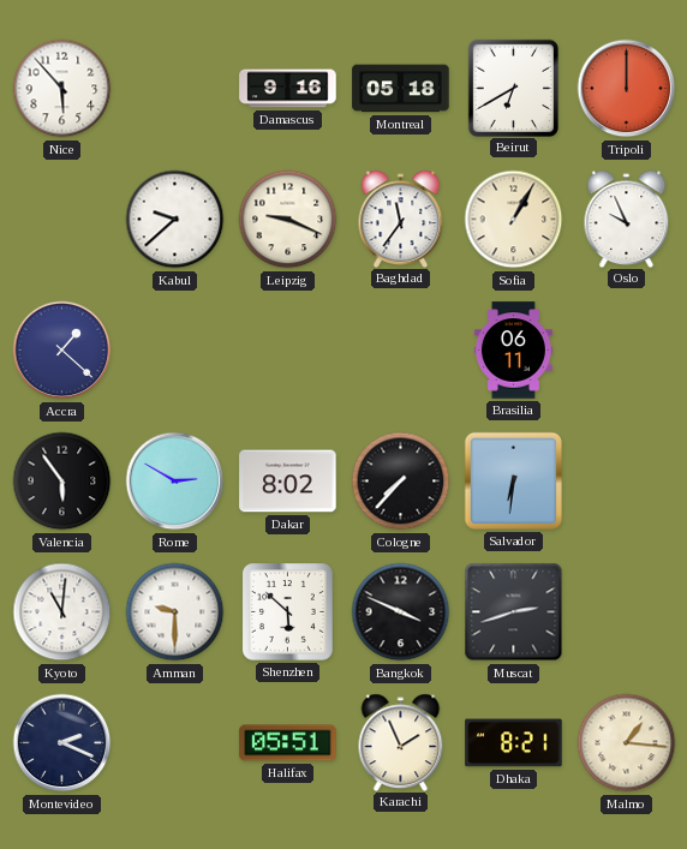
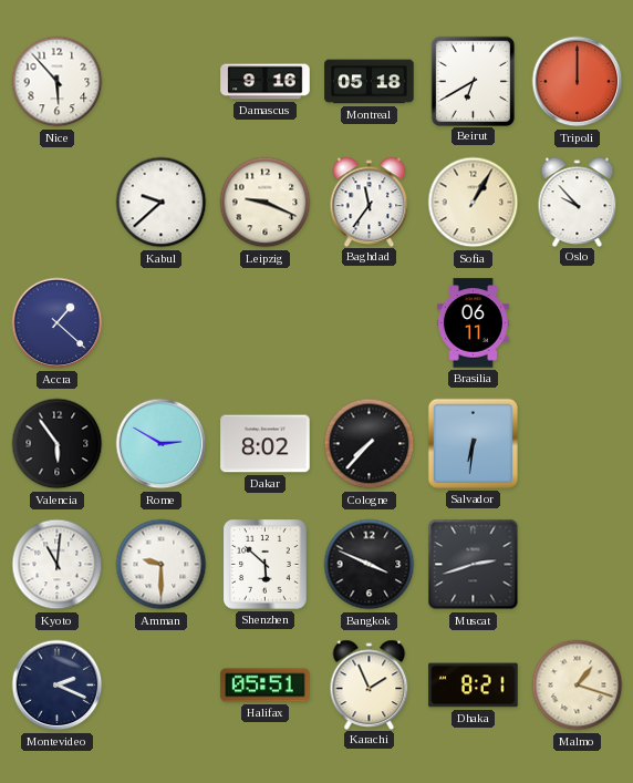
Oslo: 9:56 -> 9:53 (578, 202)
Malmo: 1:16 -> 1:18 (578, 686)
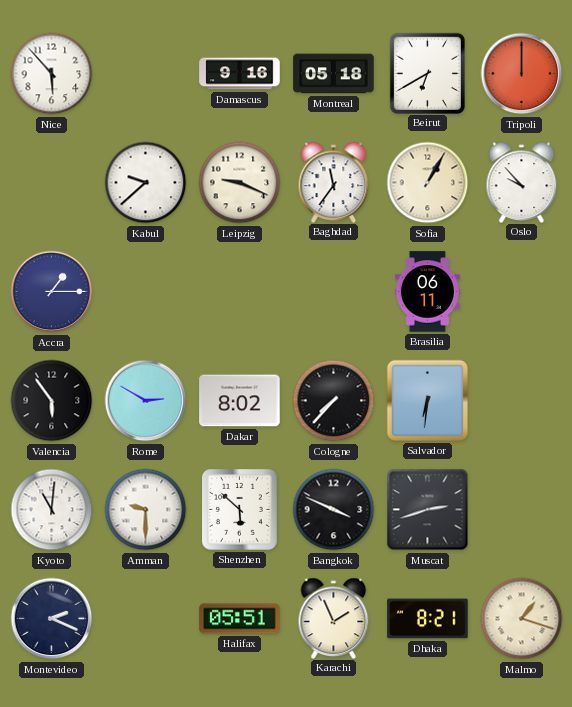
Accra: 1:22 -> 1:15 (52, 292)
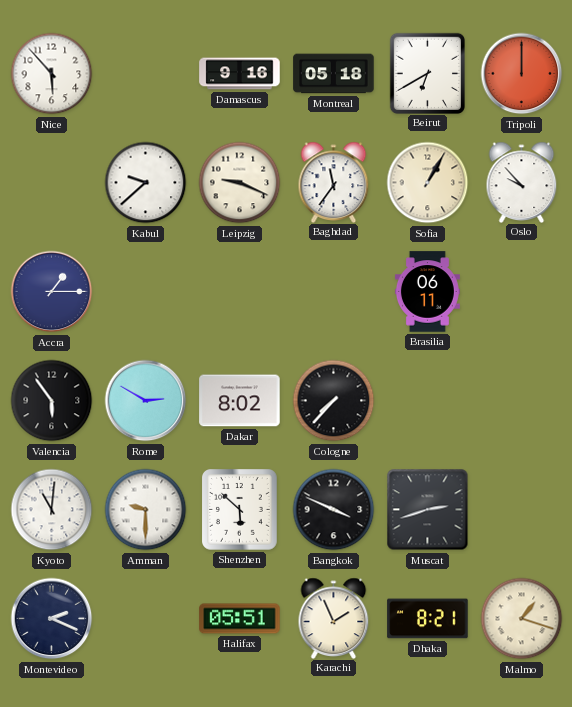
Salvador: 6:31 -> none (427, 400)
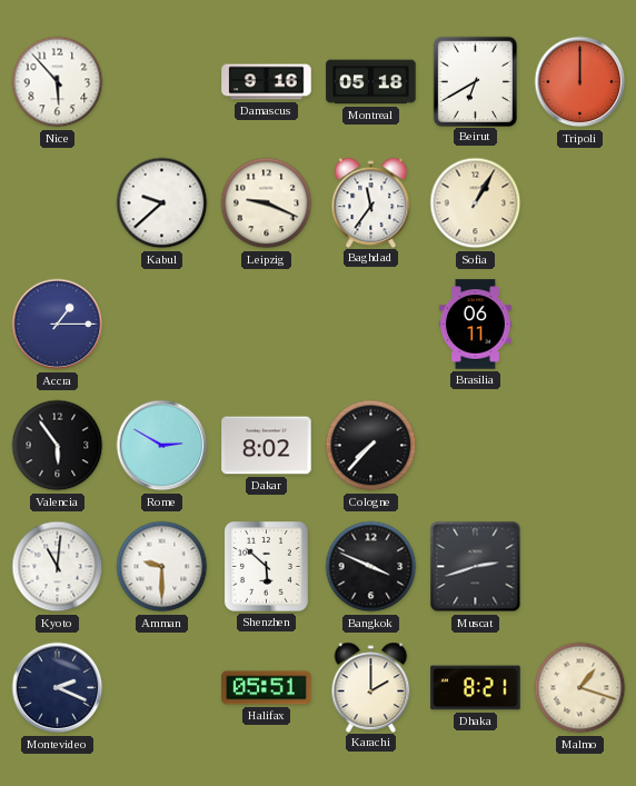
Oslo: 9:53 -> none (522, 182)
Karachi: 1:56 -> 2:00 (371, 687)
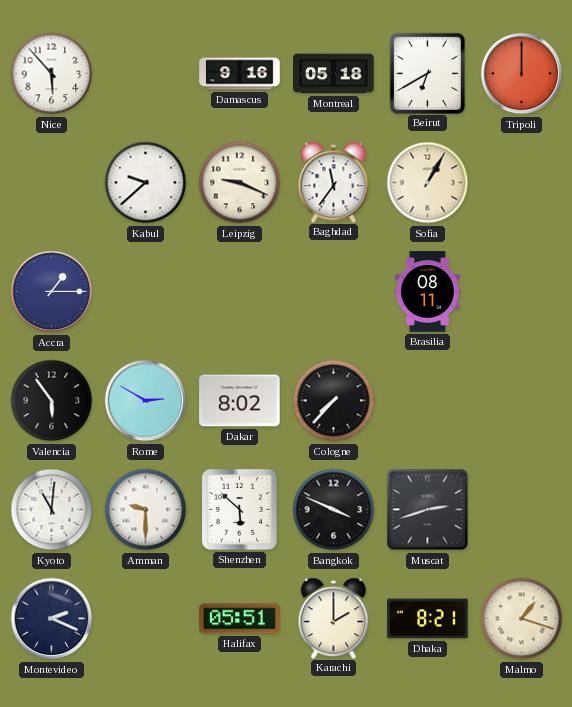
Brasilia: 06:11 -> 08:11 (427, 292)
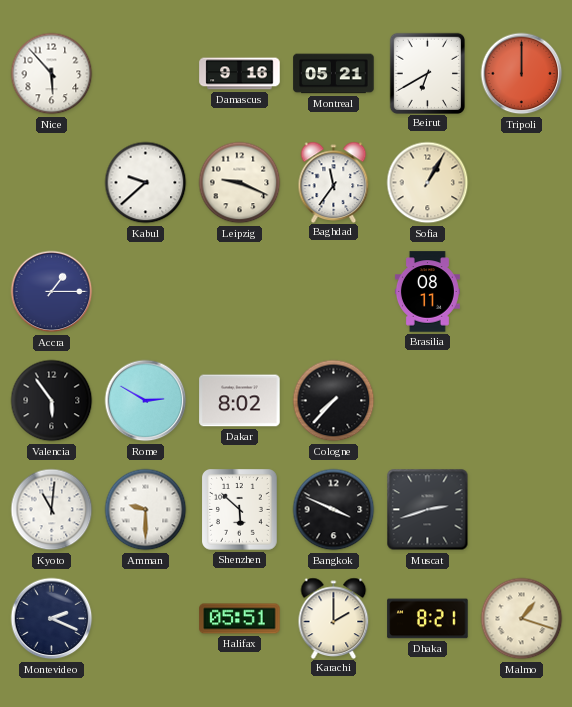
Montreal: 05:18 -> 05:21 (334, 74)
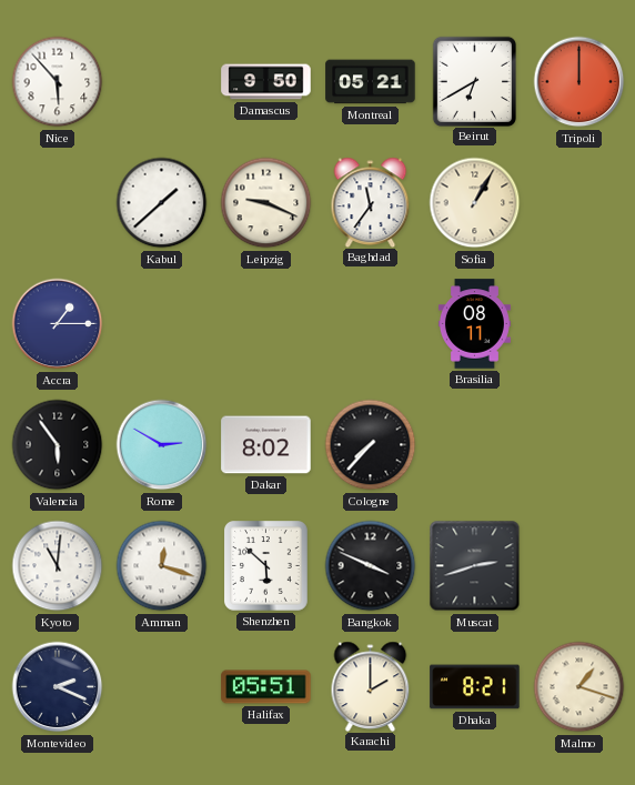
Damascus: 9:16 -> 9:50 (266, 82)
Kabul: 9:38 -> 1:38 (162, 203)
Amman: 9:30 -> 12:18 (162, 566)
